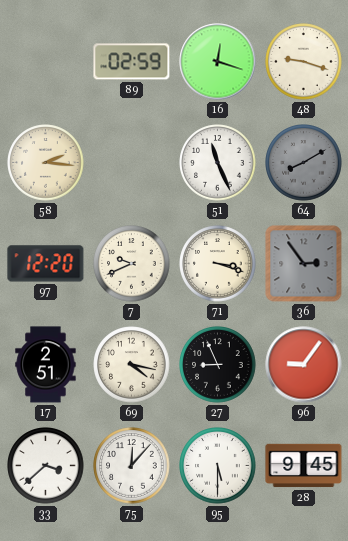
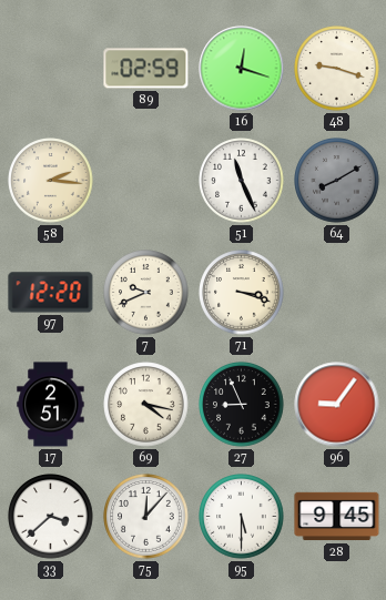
36: 2:54 -> none (304, 264)
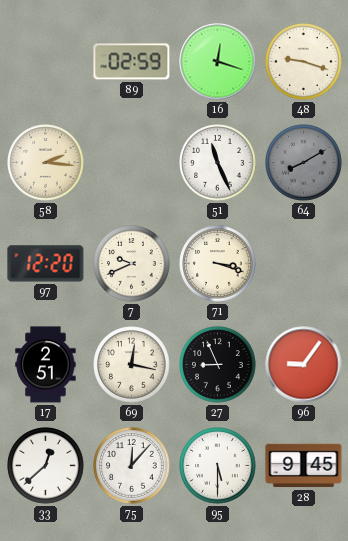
69: 4:17 -> 12:17 (132, 365)
33: 3:38 -> 12:38 (46, 466)
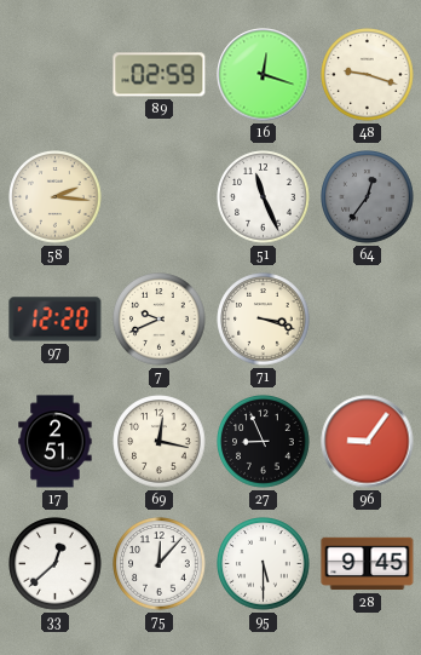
64: 8:10 -> 12:36 (368, 197)
